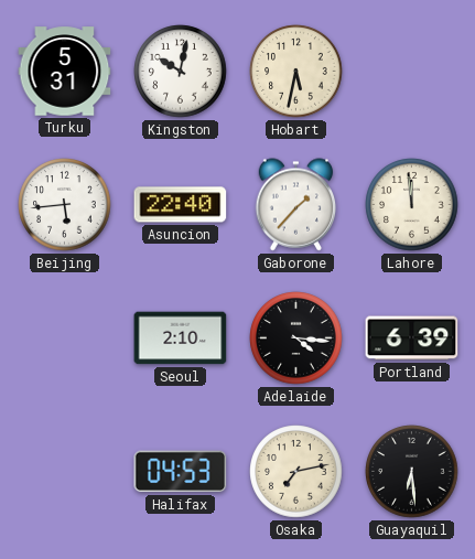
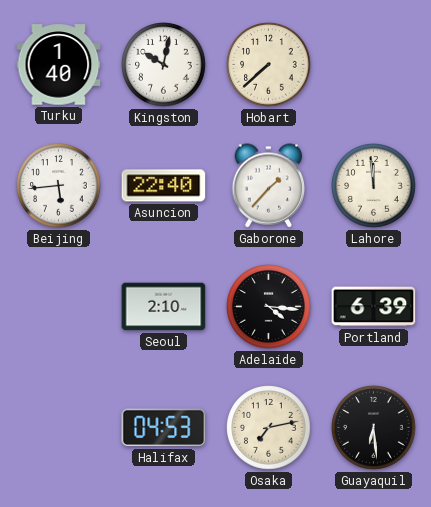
Turku: 5:31 -> 1:40 (59, 65)
Hobart: 5:32 -> 7:38 (269, 65)
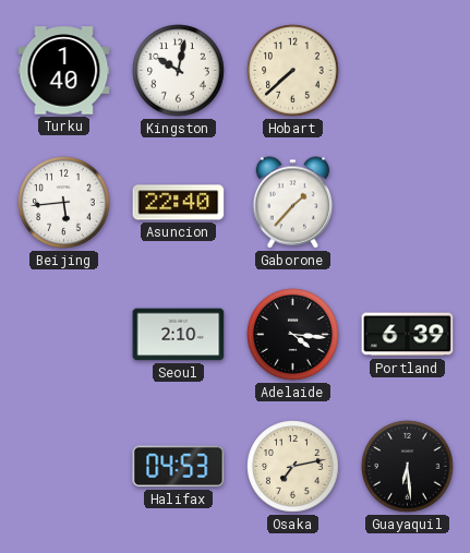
Lahore: 11:59 -> none (374, 186)
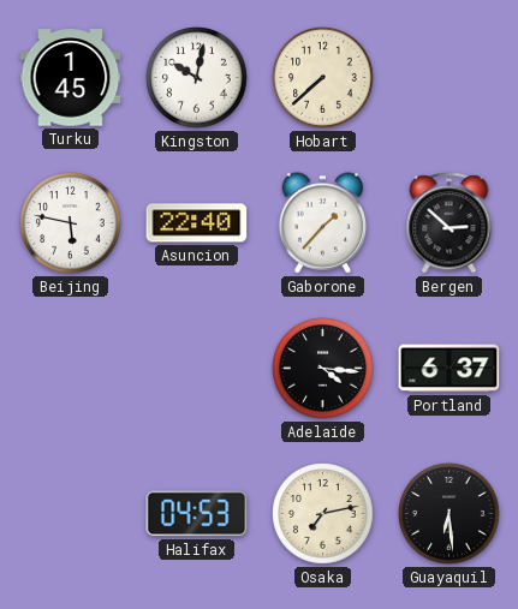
Turku: 1:40 -> 1:45 (71, 78)
Beijing: 5:44 -> 5:47 (71, 223)
Bergen: none -> 2:52 (449, 223)
Seoul: 2:10 -> none (179, 335)
Portland: 6:39 -> 6:37 (449, 369)
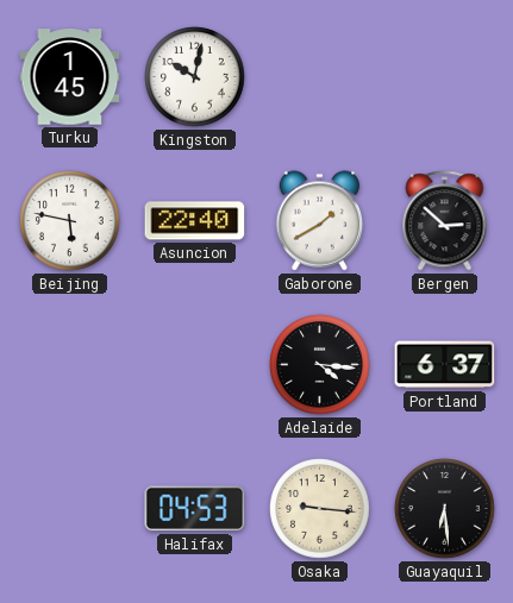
Hobart: 7:38 -> none (323, 78)
Gaborone: 1:37 -> 1:40 (320, 221)
Osaka: 7:13 -> 9:16 (320, 509)
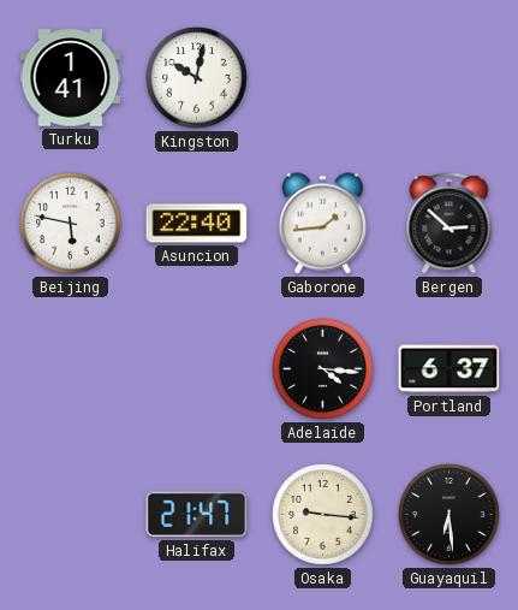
Turku: 1:45 -> 1:41 (71, 78)
Gaborone: 1:40 -> 1:44 (323, 224)
Halifax: 04:53 -> 21:47 (197, 515)
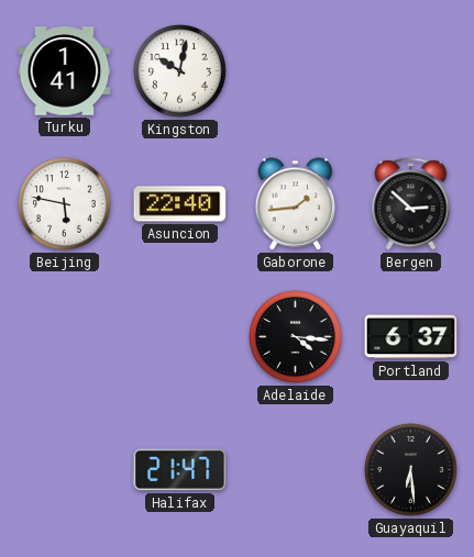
Osaka: 9:16 -> none (323, 515)
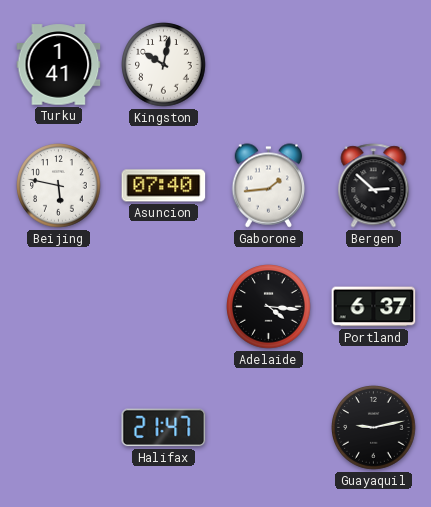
Asuncion: 22:40 -> 07:40 (164, 186)
Guayaquil: 6:29 -> 9:13 (374, 428)
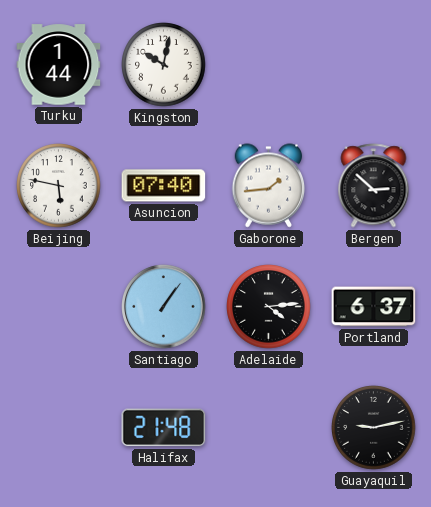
Turku: 1:41 -> 1:44 (59, 65)
Santiago: none -> 1:06 (164, 307)
Adelaide: 4:16 -> 4:14 (269, 307)
Halifax: 21:47 -> 21:48 (164, 428)
